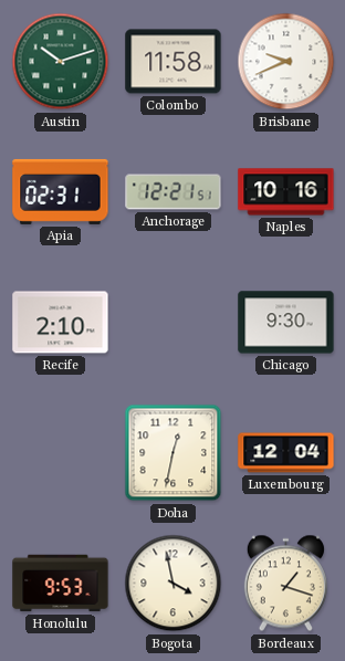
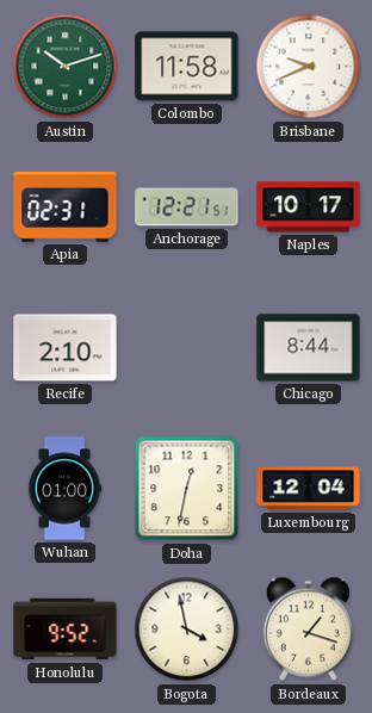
Naples: 10:16 -> 10:17 (309, 207)
Chicago: 9:30 -> 8:44 (309, 348)
Wuhan: none -> 01:00 (64, 489)
Honolulu: 9:53 -> 9:52 (66, 630)
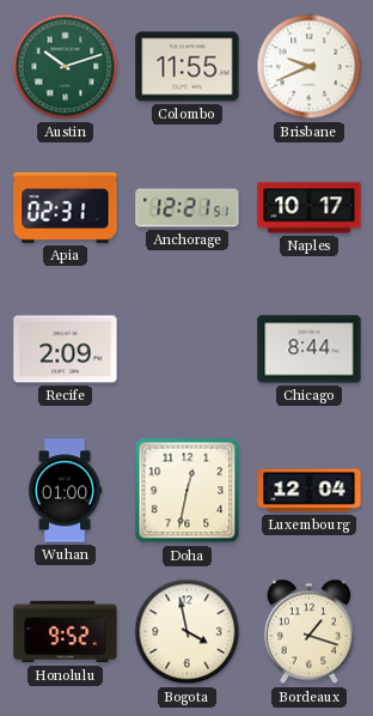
Colombo: 11:58 -> 11:55 (188, 67)
Recife: 2:10 -> 2:09 (66, 350)
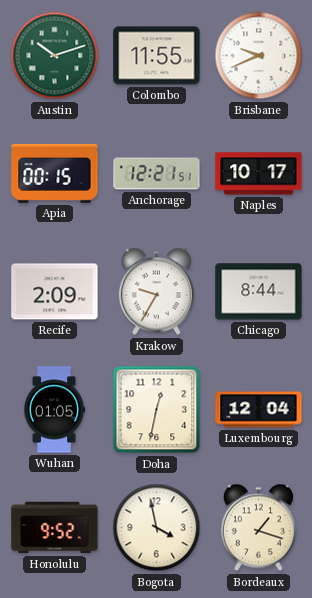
Apia: 02:31 -> 00:15 (55, 173)
Krakow: none -> 9:35 (156, 292)
Wuhan: 01:00 -> 01:05 (54, 410)
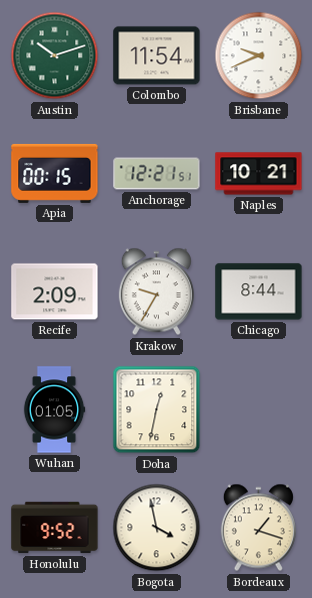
Colombo: 11:55 -> 11:54 (157, 56)
Naples: 10:17 -> 10:21 (259, 174)
Luxembourg: 12:04 -> none (259, 410)
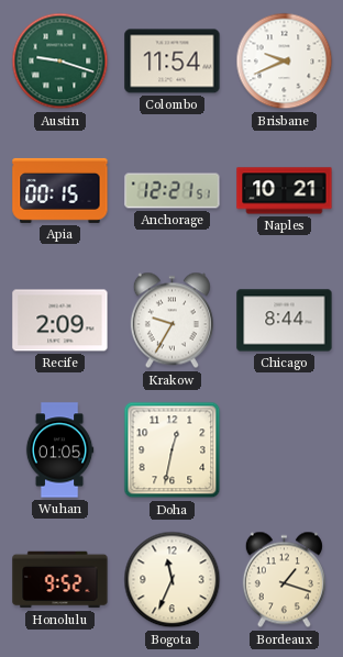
Austin: 10:12 -> 9:18 (60, 62)
Bogota: 3:58 -> 11:34 (173, 580)
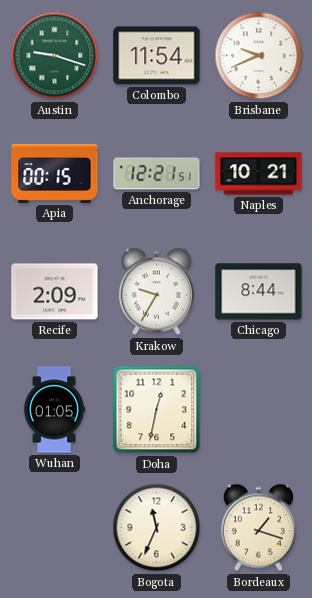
Honolulu: 9:52 -> none (60, 580)
